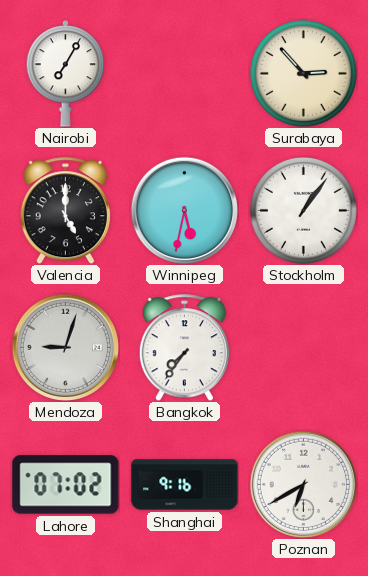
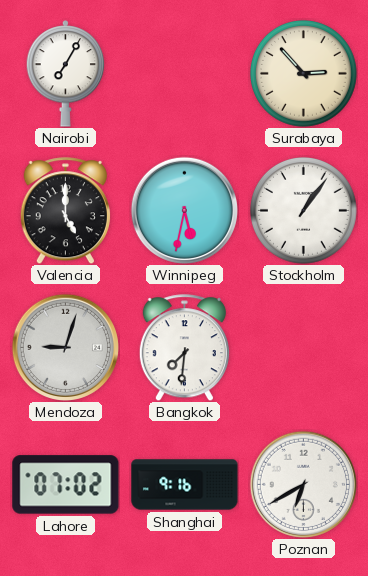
Bangkok: 7:36 -> 7:31 (184, 348)
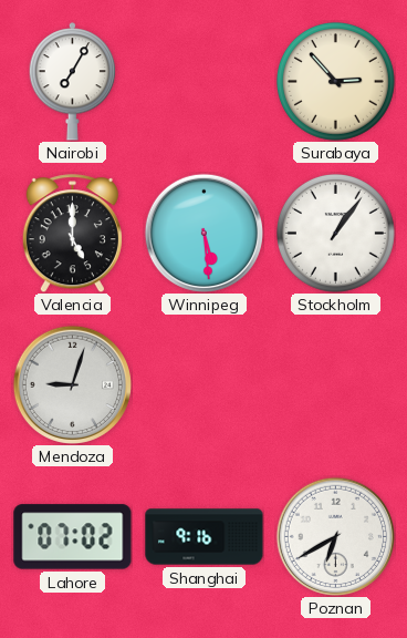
Winnipeg: 5:32 -> 5:29 (203, 233)
Bangkok: 7:31 -> none (184, 348)
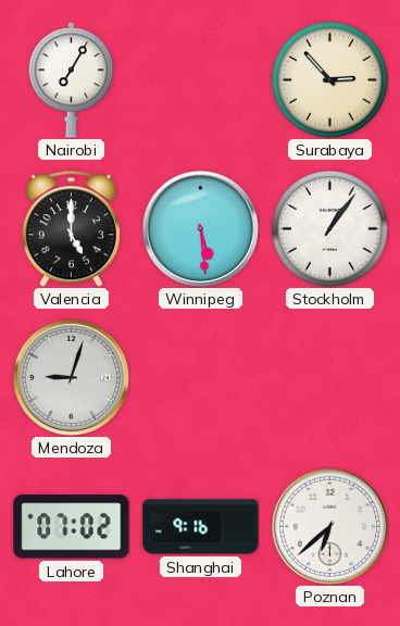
Poznan: 6:40 -> 6:38 (329, 526)
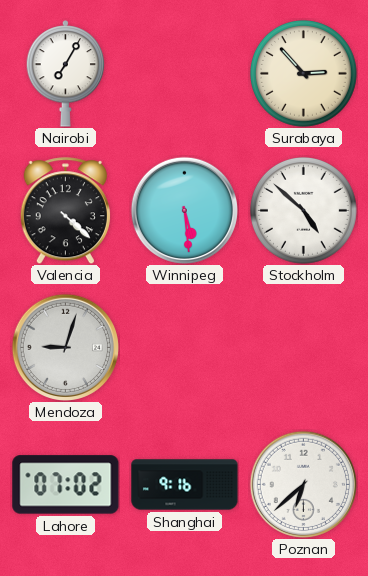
Valencia: 5:00 -> 4:22 (65, 211)
Stockholm: 1:06 -> 4:52 (303, 210)
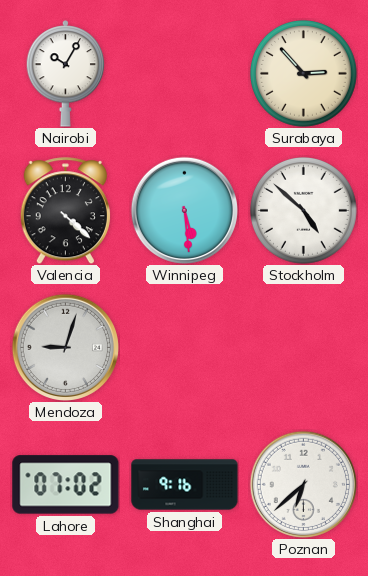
Nairobi: 7:05 -> 10:05 (66, 74)
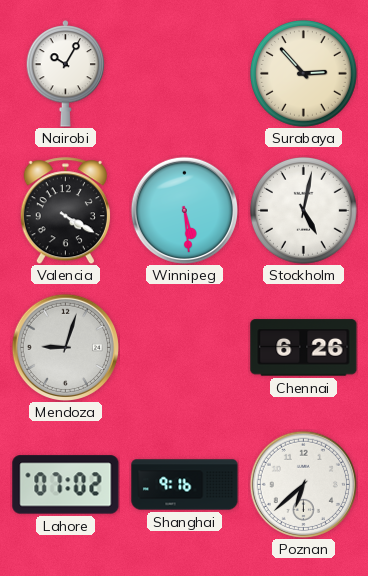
Valencia: 4:22 -> 4:20 (65, 211)
Stockholm: 4:52 -> 5:02 (303, 210)
Chennai: none -> 6:26 (304, 348)
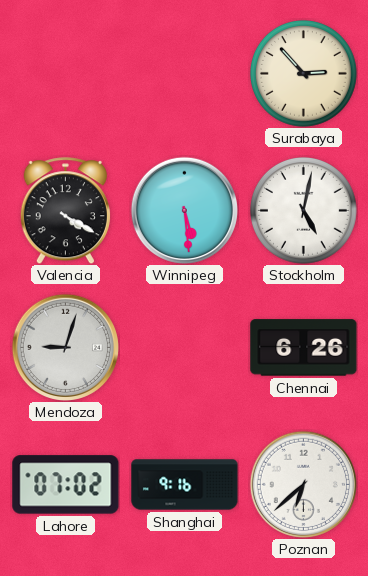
Nairobi: 10:05 -> none (66, 74)
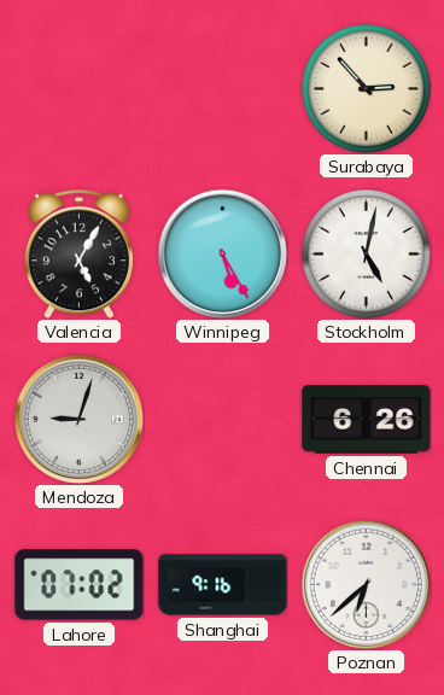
Valencia: 4:20 -> 5:05 (78, 255)
Winnipeg: 5:29 -> 5:25 (222, 253)
